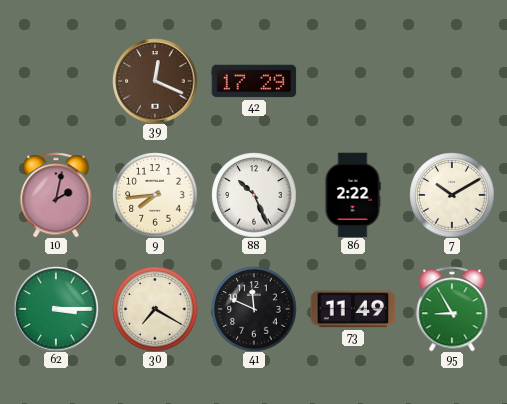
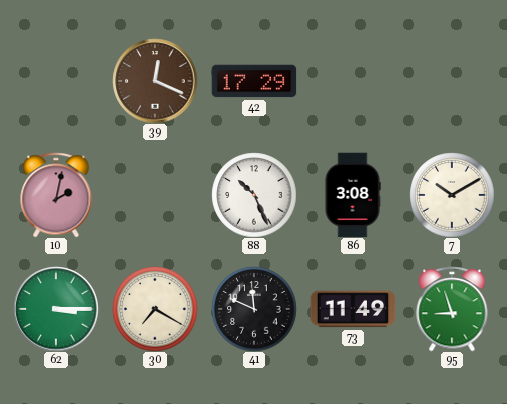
9: 7:44 -> none (155, 195)
86: 2:22 -> 3:08 (353, 195)
95: 8:55 -> 8:57 (452, 309)
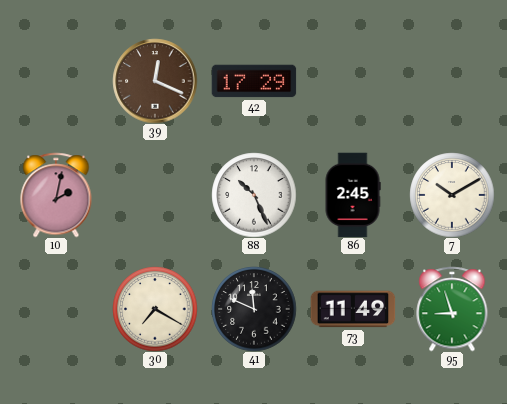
86: 3:08 -> 2:45 (353, 195)
62: 3:15 -> none (56, 309)
